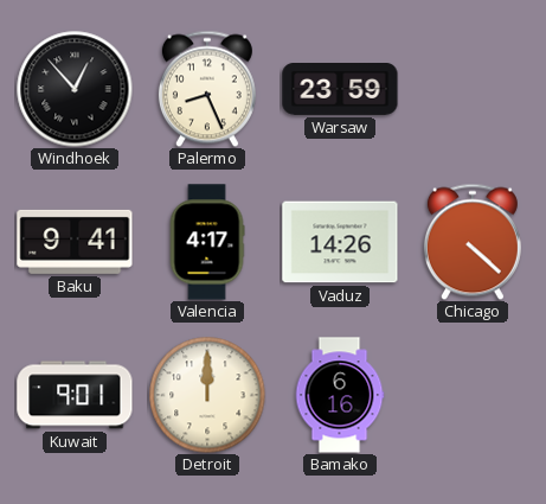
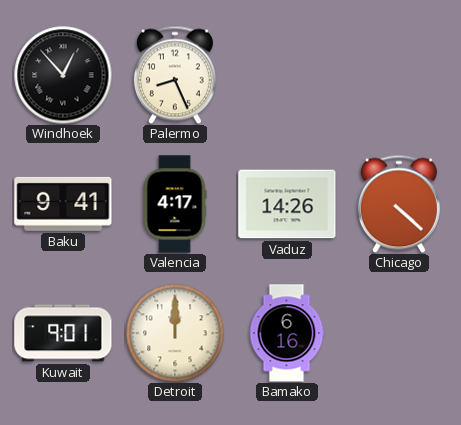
Warsaw: 23:59 -> none (340, 90)
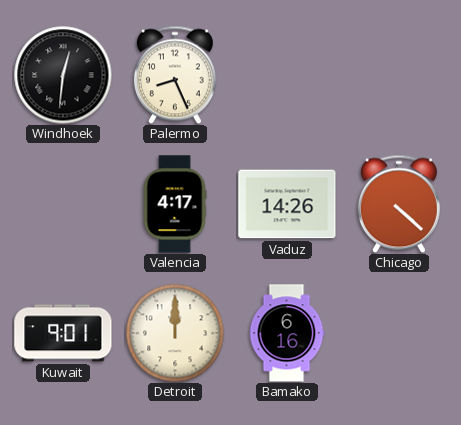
Windhoek: 12:53 -> 12:31 (63, 75)
Baku: 9:41 -> none (63, 204)
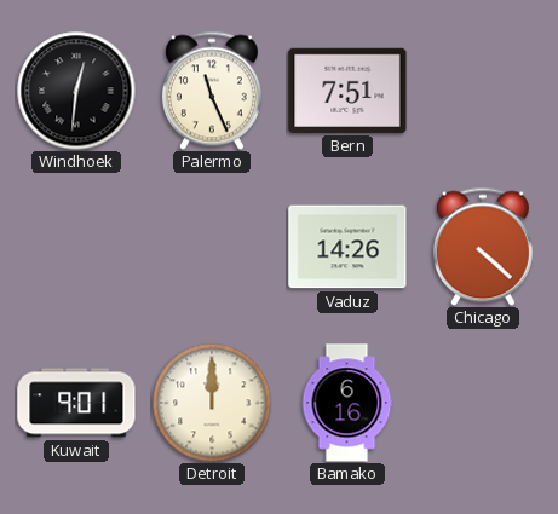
Palermo: 8:26 -> 11:26 (212, 91)
Bern: none -> 7:51 (347, 91)
Valencia: 4:17 -> none (175, 204)
